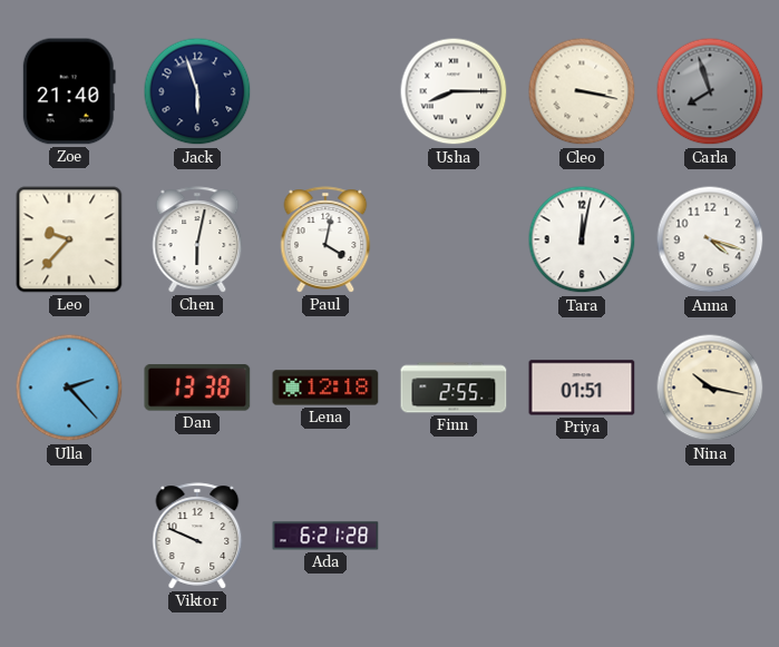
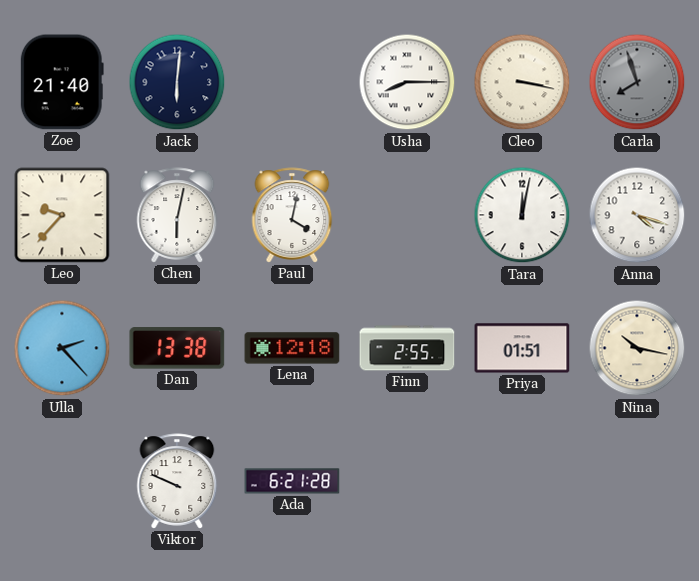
Jack: 5:57 -> 6:01 (177, 82)
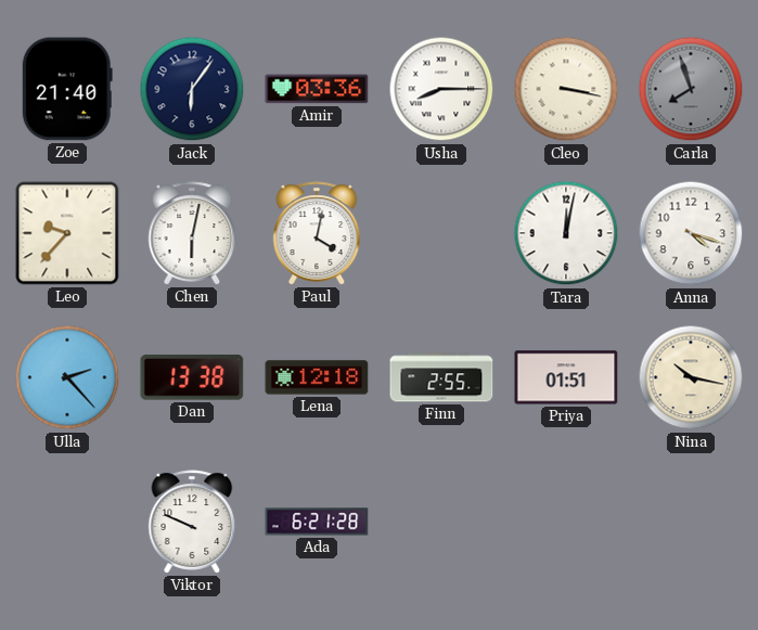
Jack: 6:01 -> 6:06 (192, 89)
Amir: none -> 03:36 (317, 89)
